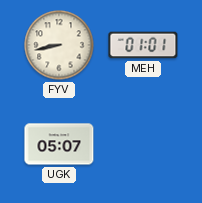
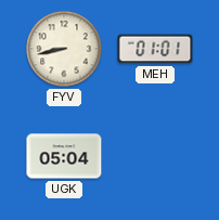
UGK: 05:07 -> 05:04 (64, 156)
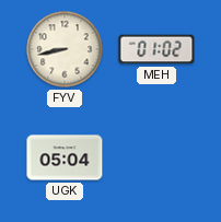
MEH: 01:01 -> 01:02 (156, 49)
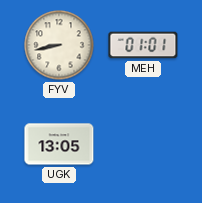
MEH: 01:02 -> 01:01 (143, 45)
UGK: 05:04 -> 13:05 (59, 144)
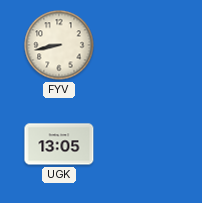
MEH: 01:01 -> none (143, 45)
